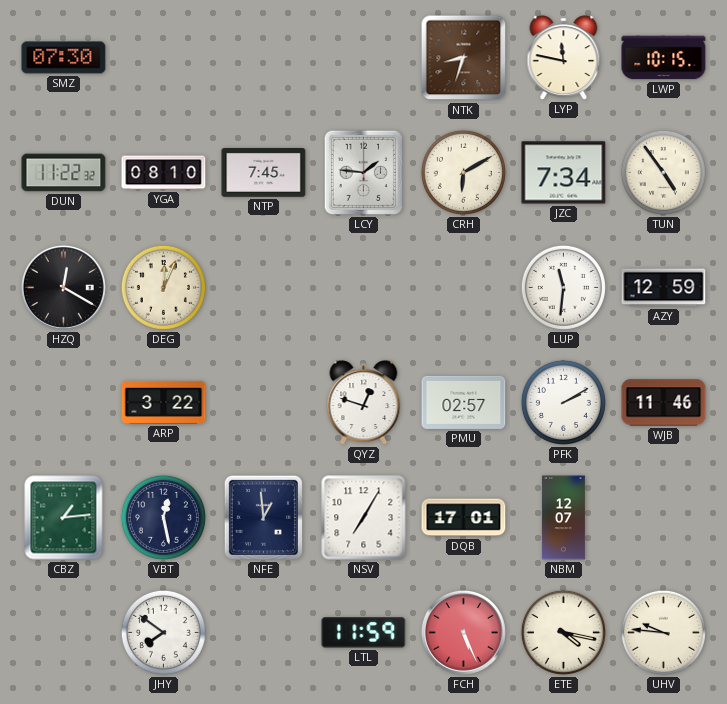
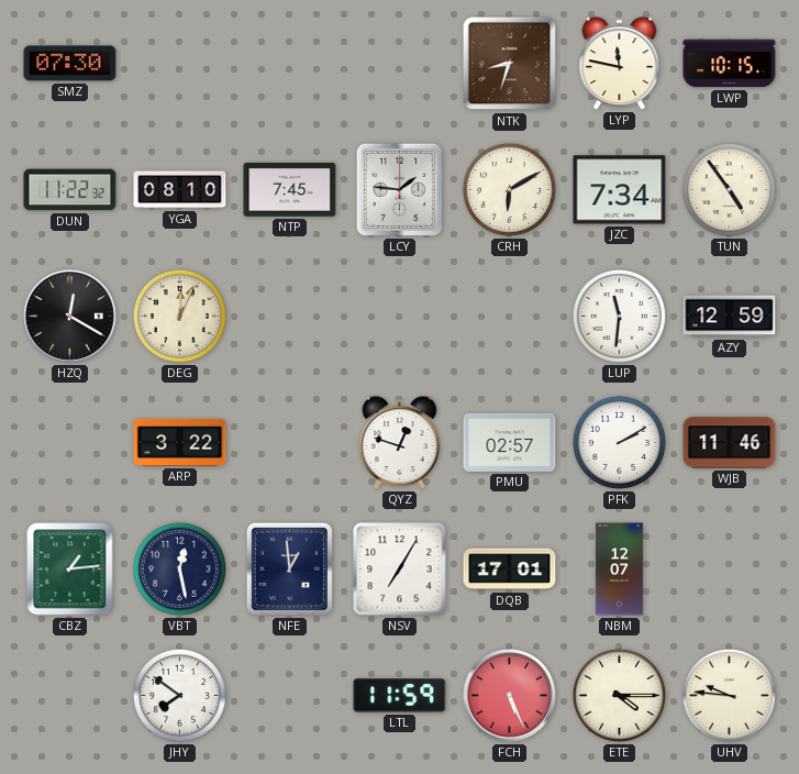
ETE: 4:17 -> 4:15 (619, 695)
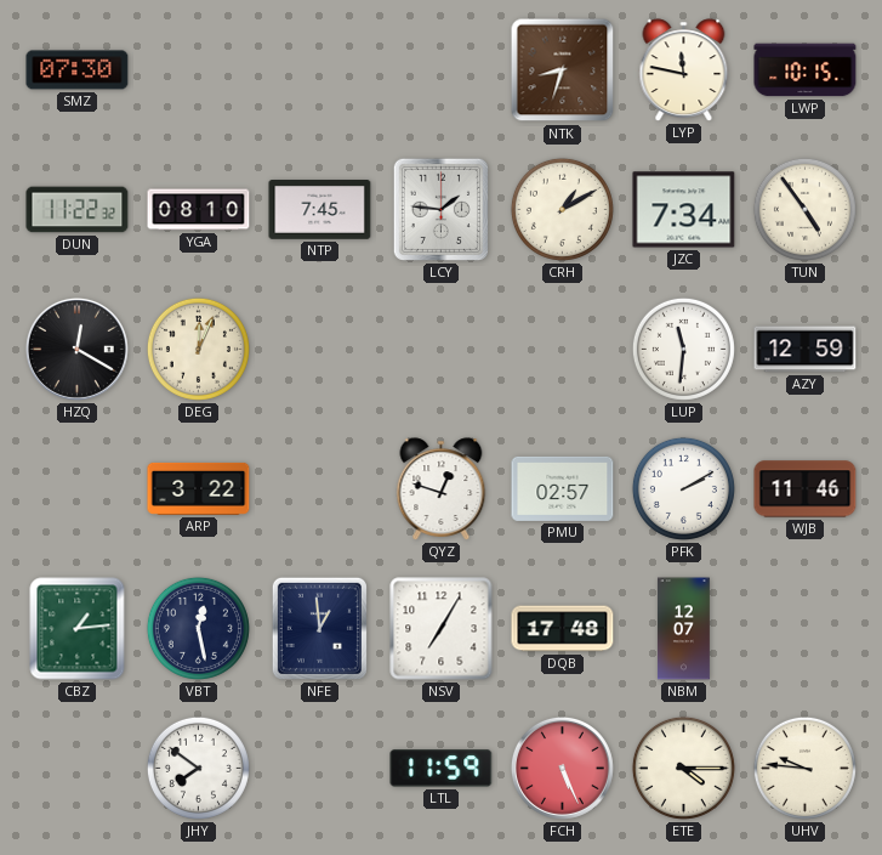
CRH: 6:10 -> 1:10 (562, 209)
DQB: 17:01 -> 17:48 (563, 629)
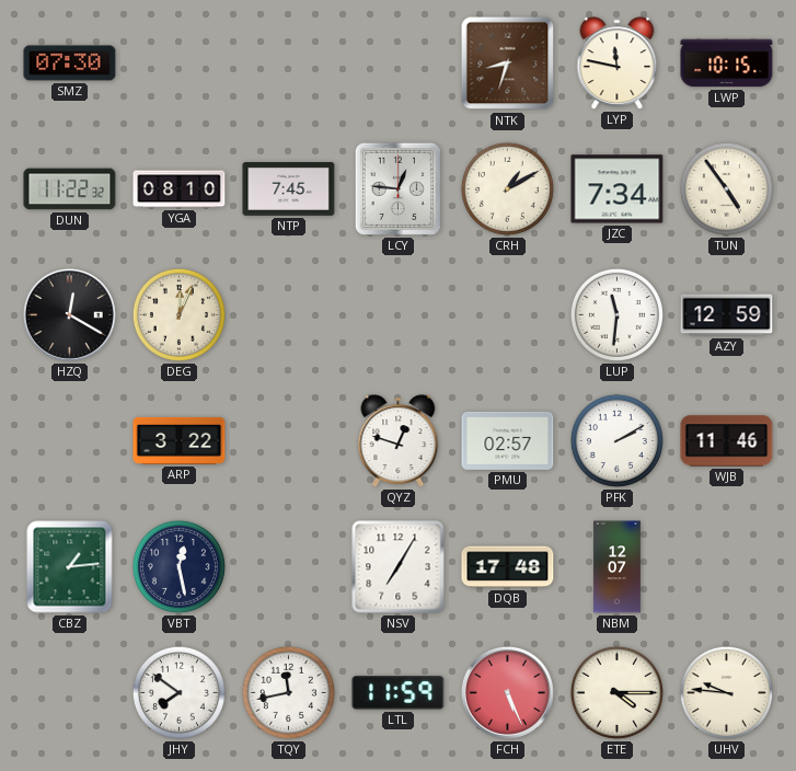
LCY: 1:46 -> 12:46 (397, 188)
NFE: 12:59 -> none (319, 628)
TQY: none -> 11:43 (288, 692)
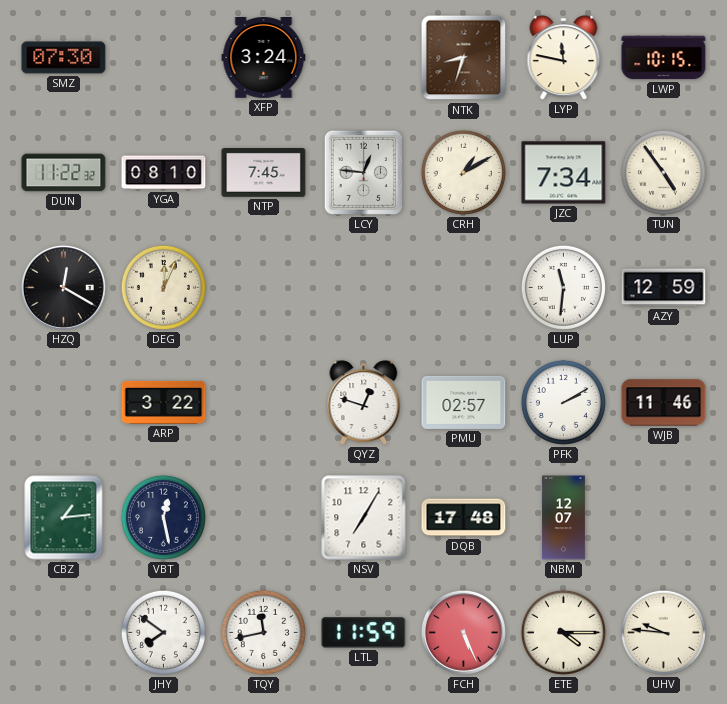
XFP: none -> 3:24 (264, 58)
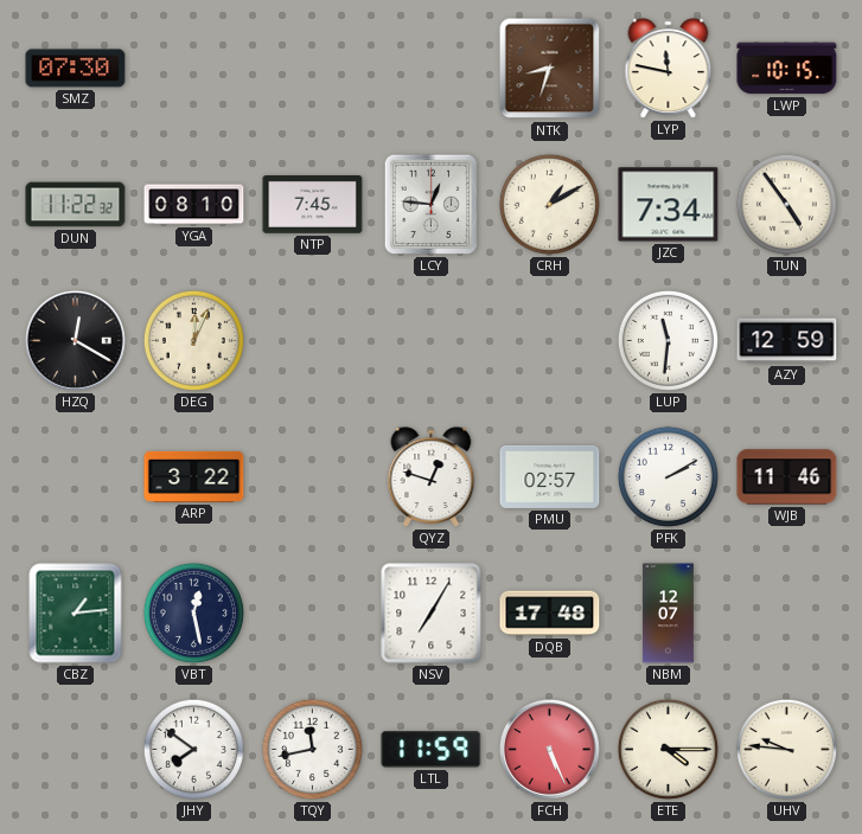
XFP: 3:24 -> none (264, 58)
